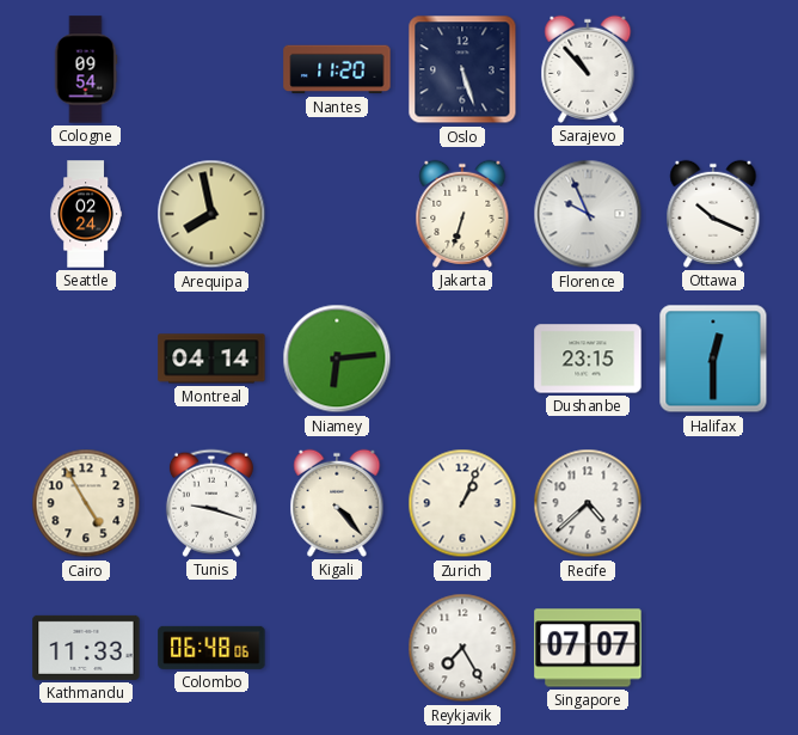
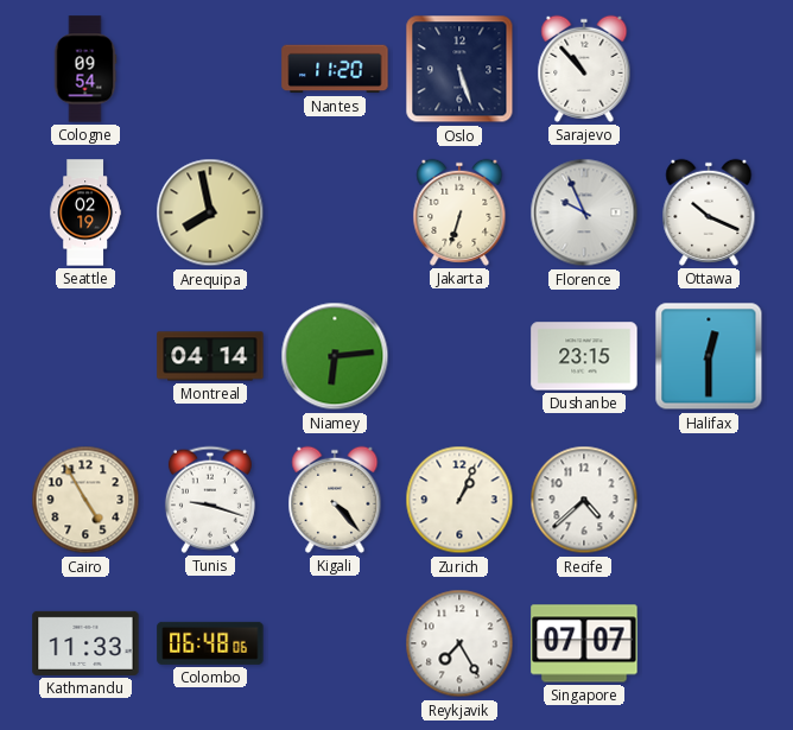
Seattle: 02:24 -> 02:19 (85, 212)
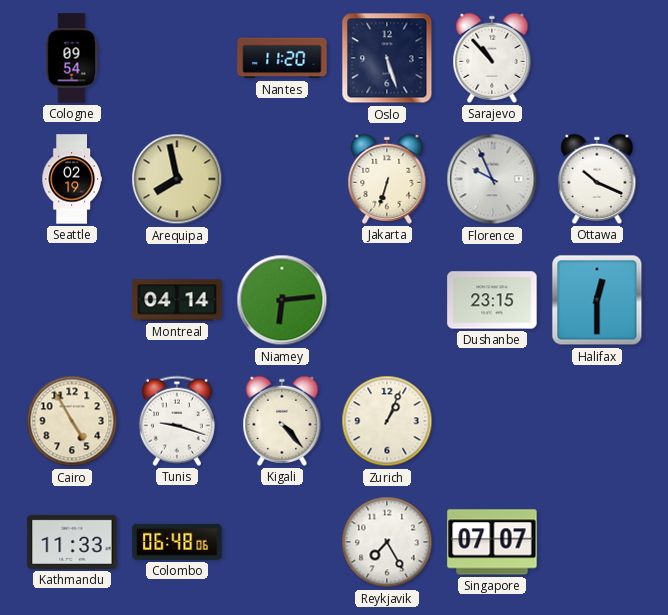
Recife: 4:38 -> none (584, 500)
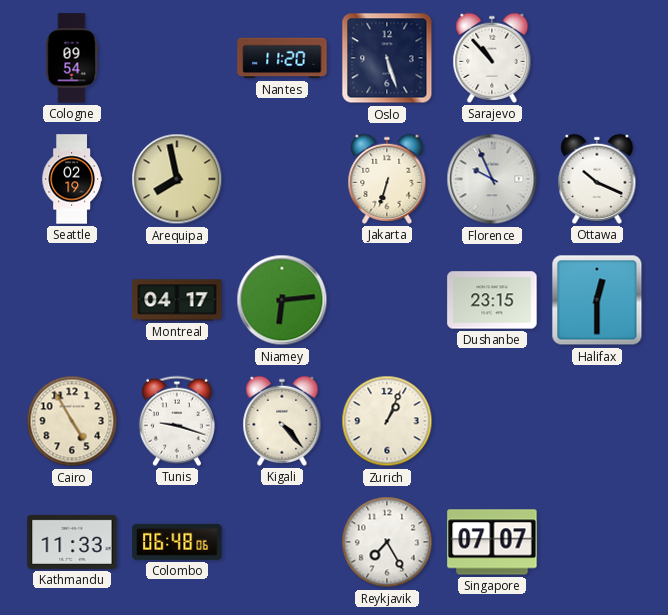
Montreal: 04:14 -> 04:17 (177, 300)
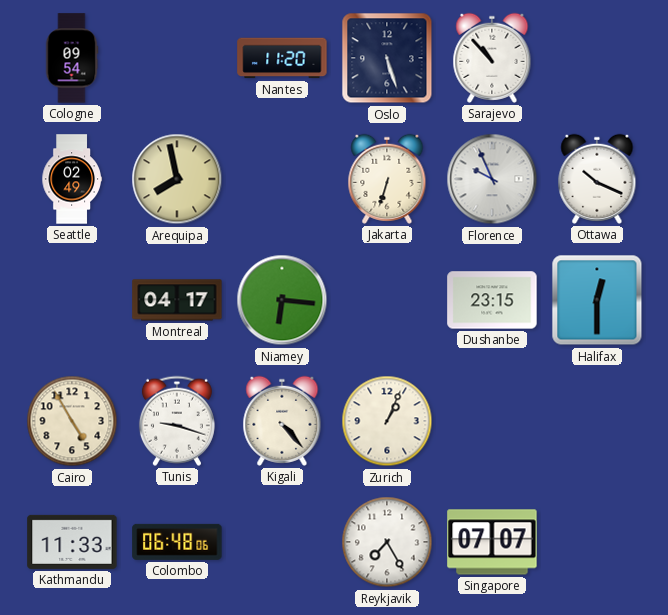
Seattle: 02:19 -> 02:49 (72, 179)
Niamey: 6:14 -> 6:16 (282, 300)
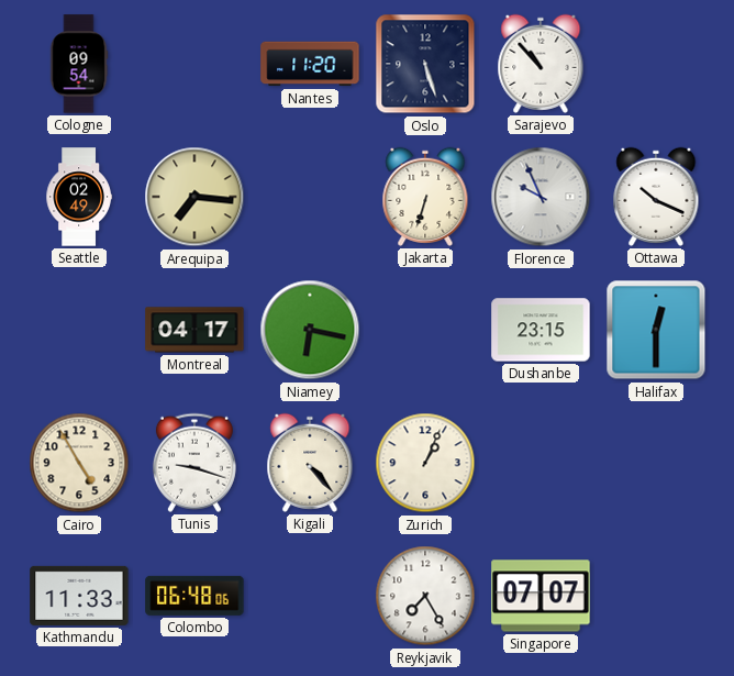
Arequipa: 7:58 -> 7:16 (194, 197)
Niamey: 6:16 -> 6:17 (310, 330)
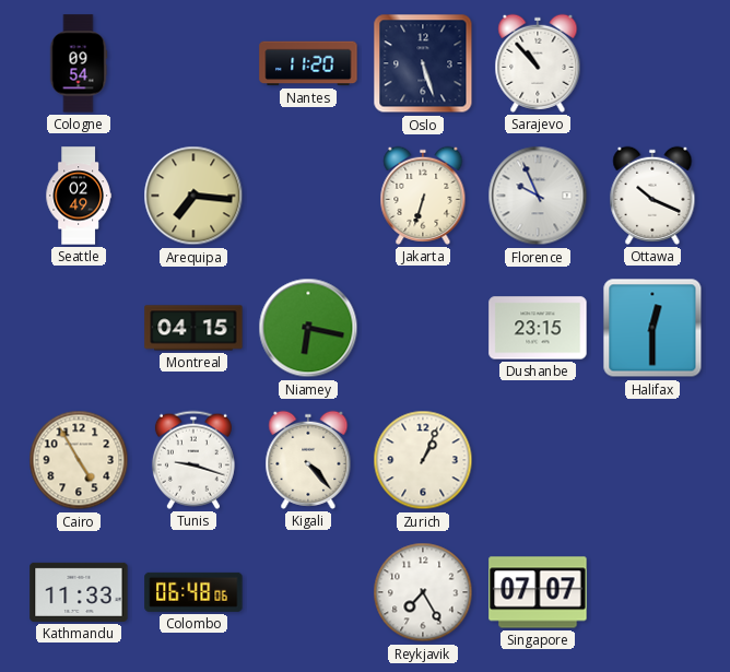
Montreal: 04:17 -> 04:15 (193, 328)
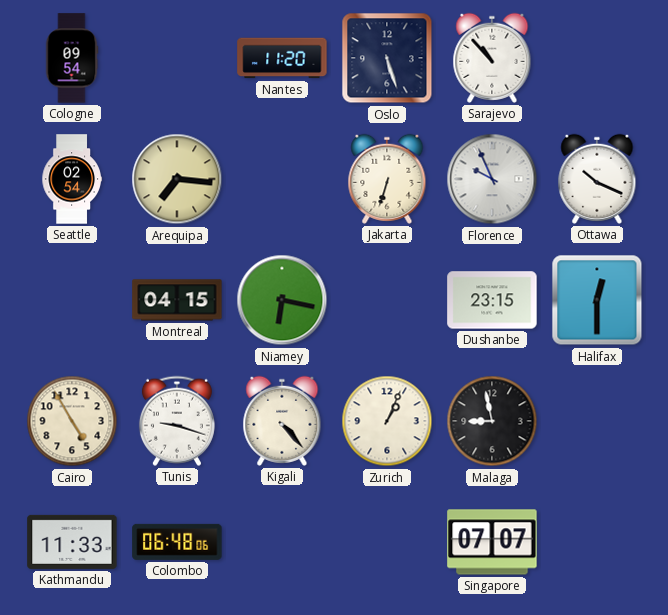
Seattle: 02:49 -> 02:54 (72, 179)
Malaga: none -> 8:58 (492, 421)
Reykjavik: 7:25 -> none (423, 592)
